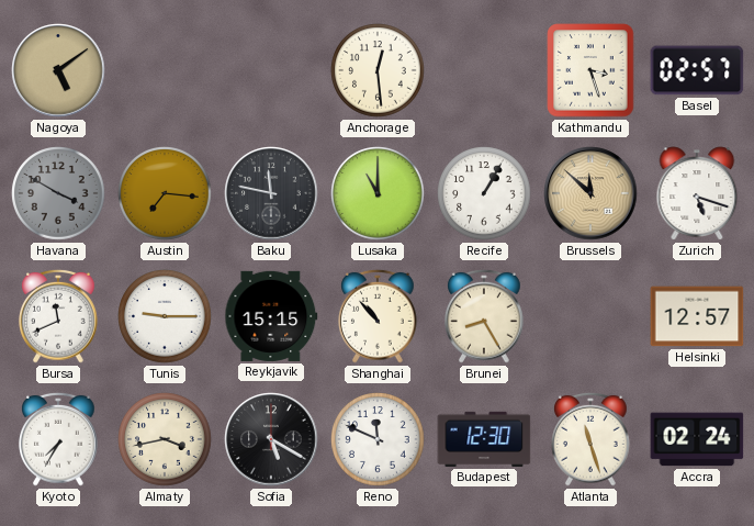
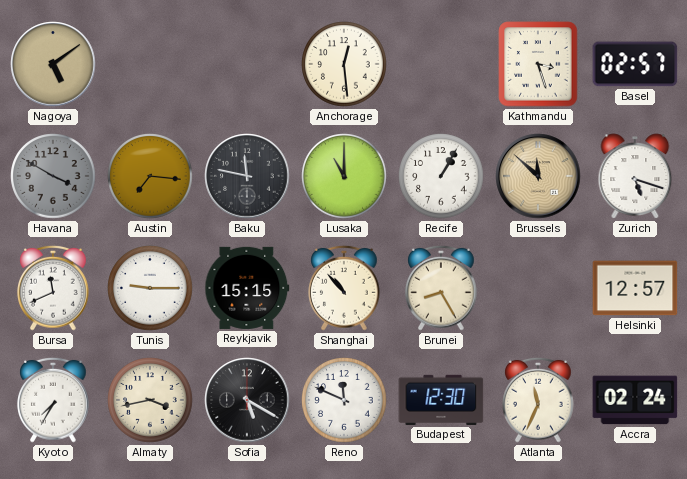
Atlanta: 11:27 -> 11:34 (538, 400)
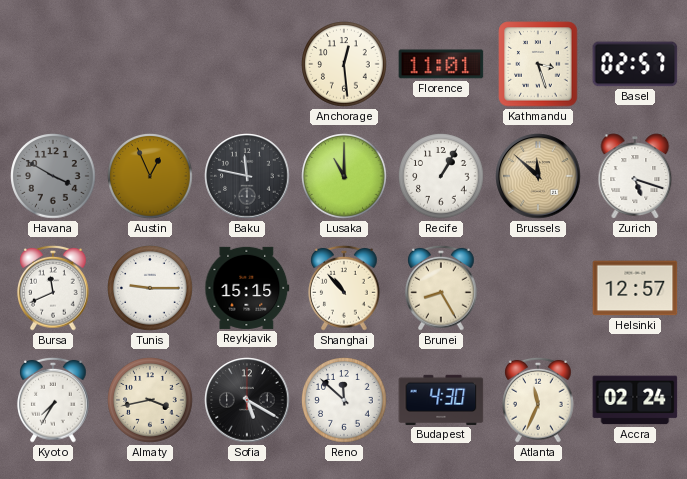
Nagoya: 5:09 -> none (53, 64)
Florence: none -> 11:01 (441, 64)
Austin: 7:16 -> 12:56 (150, 176)
Reno: 11:49 -> 11:52 (344, 400)
Budapest: 12:30 -> 4:30 (441, 400)
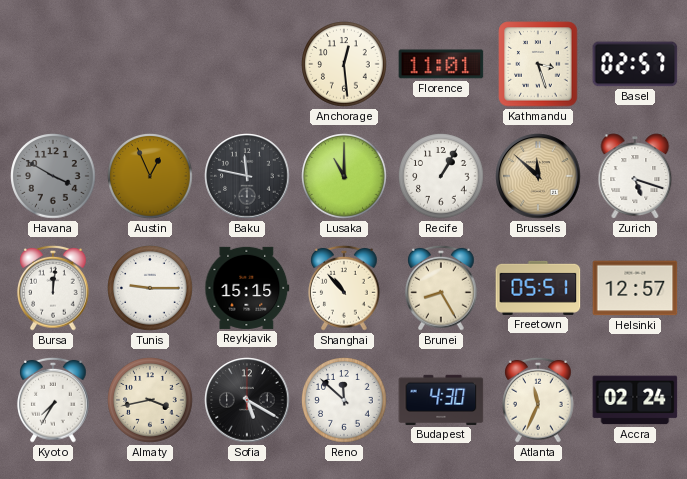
Bursa: 11:41 -> 12:01 (53, 288)
Freetown: none -> 05:51 (538, 288)
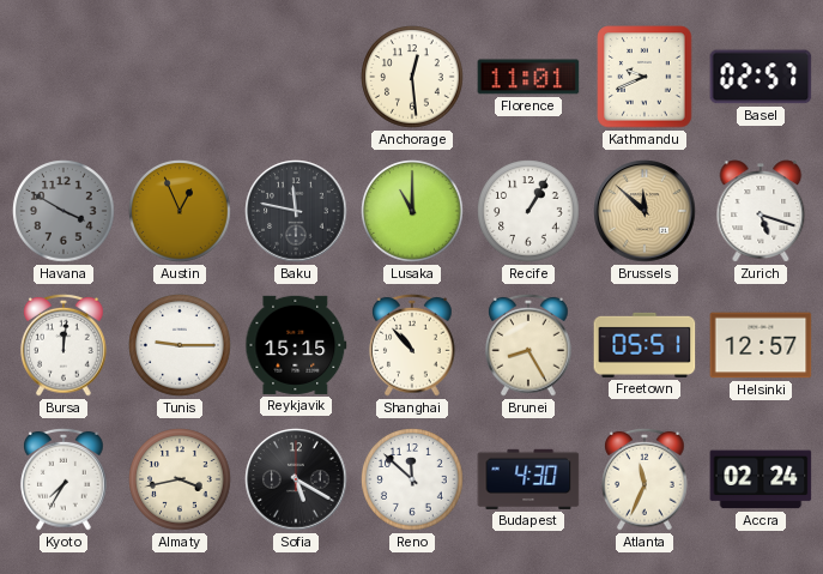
Kathmandu: 3:27 -> 9:41 (645, 77)
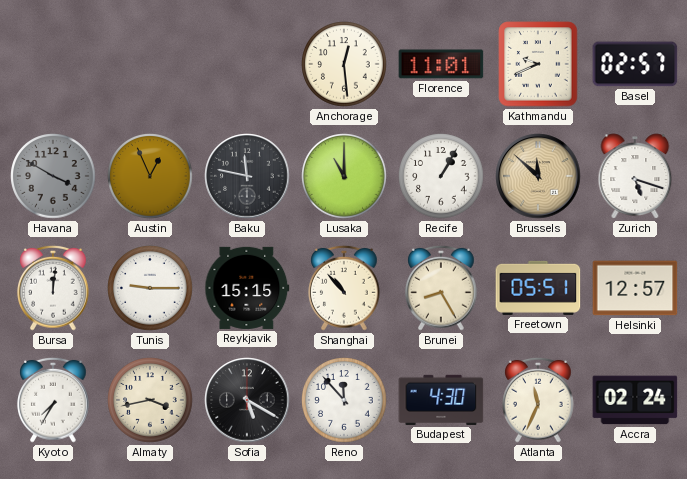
Reno: 11:52 -> 11:53 (344, 400)
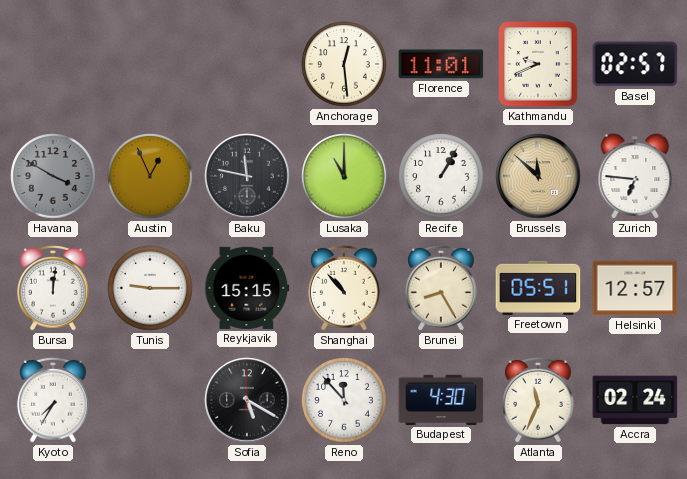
Zurich: 5:18 -> 6:46 (635, 176)
Almaty: 3:43 -> none (150, 400)
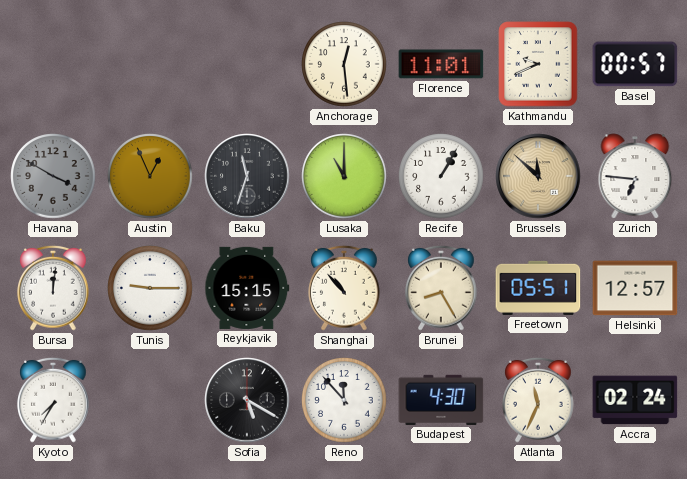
Basel: 02:57 -> 00:57 (635, 64)
Baku: 11:47 -> 11:33 (247, 176)
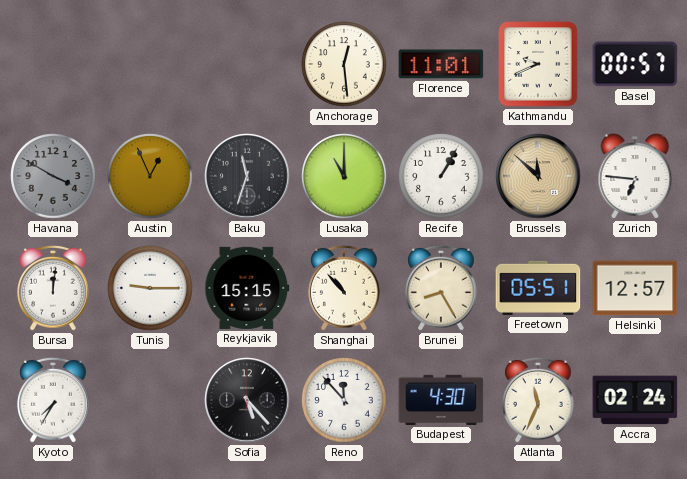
Sofia: 5:20 -> 5:23 (247, 400)
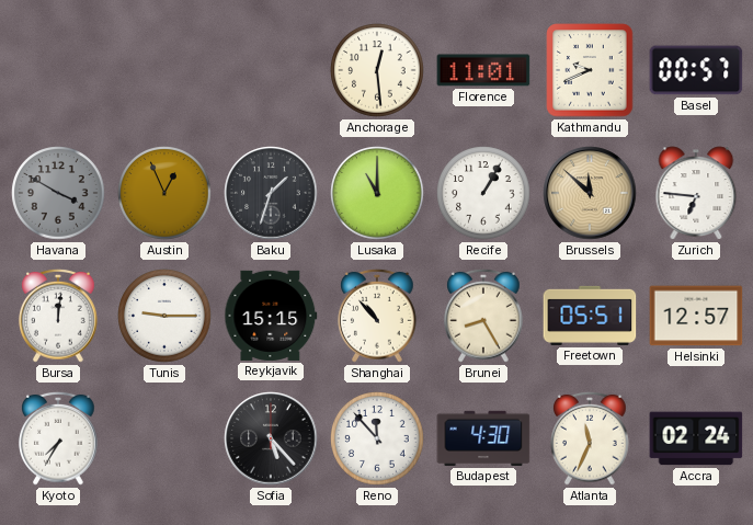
Baku: 11:33 -> 1:33 (271, 193)
